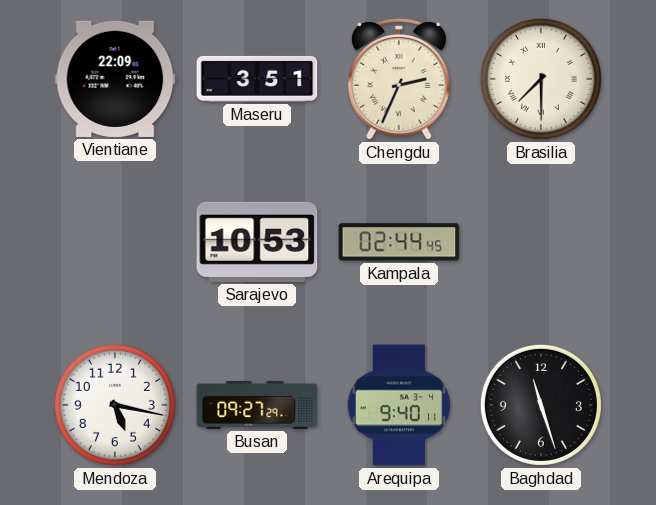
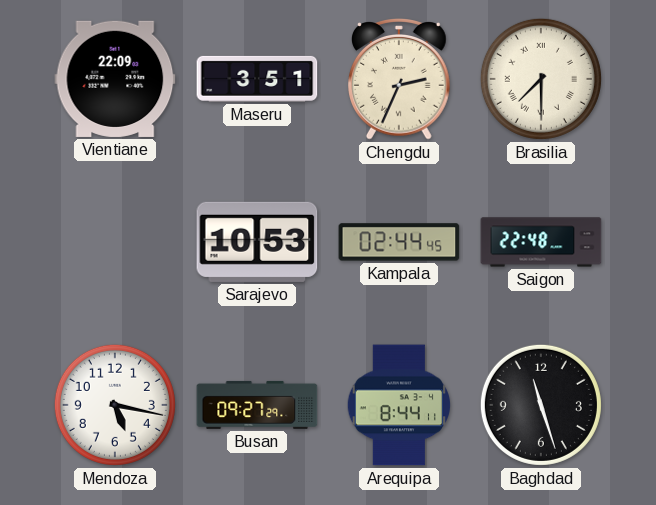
Saigon: none -> 22:48 (541, 242)
Arequipa: 9:40 -> 8:44 (398, 405)
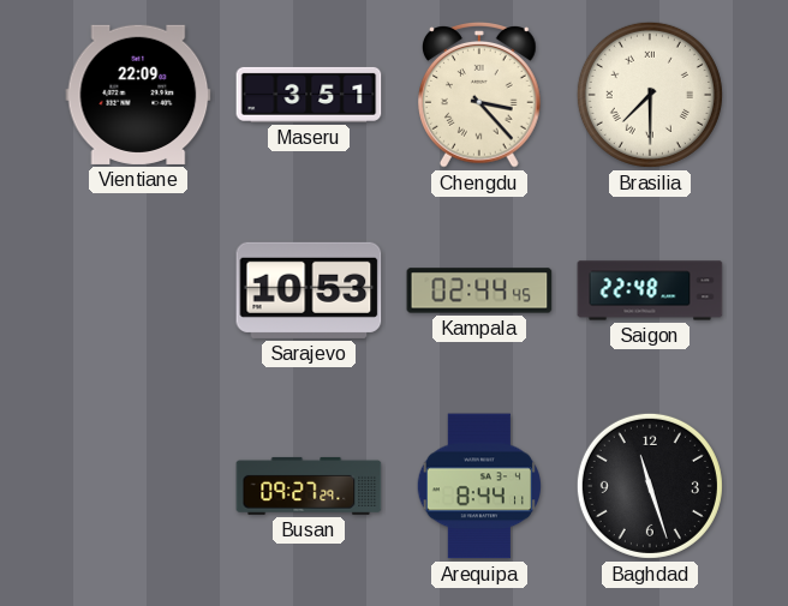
Chengdu: 2:34 -> 3:23 (480, 95)
Mendoza: 5:17 -> none (115, 405)
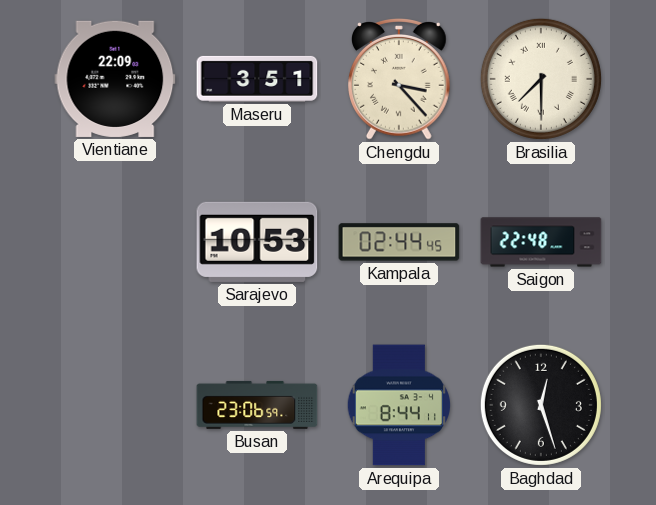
Busan: 09:27 -> 23:06 (257, 405)
Baghdad: 11:27 -> 12:27 (541, 405)
